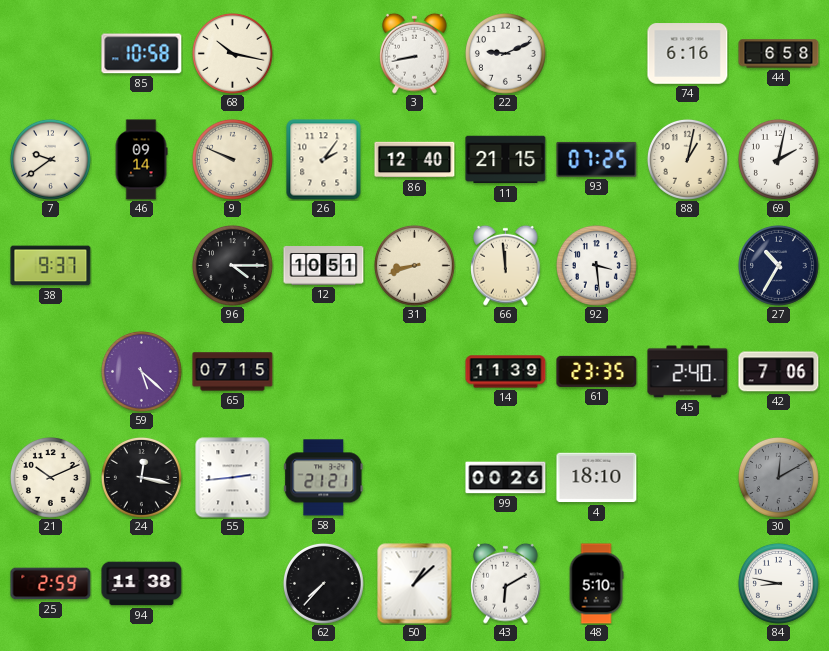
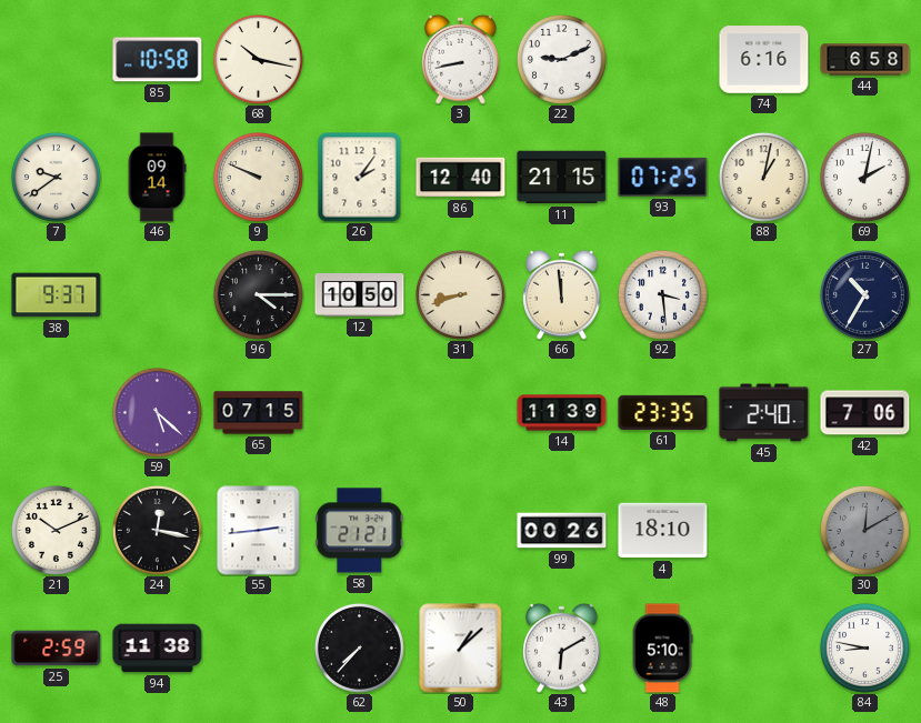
12: 10:51 -> 10:50 (360, 295)
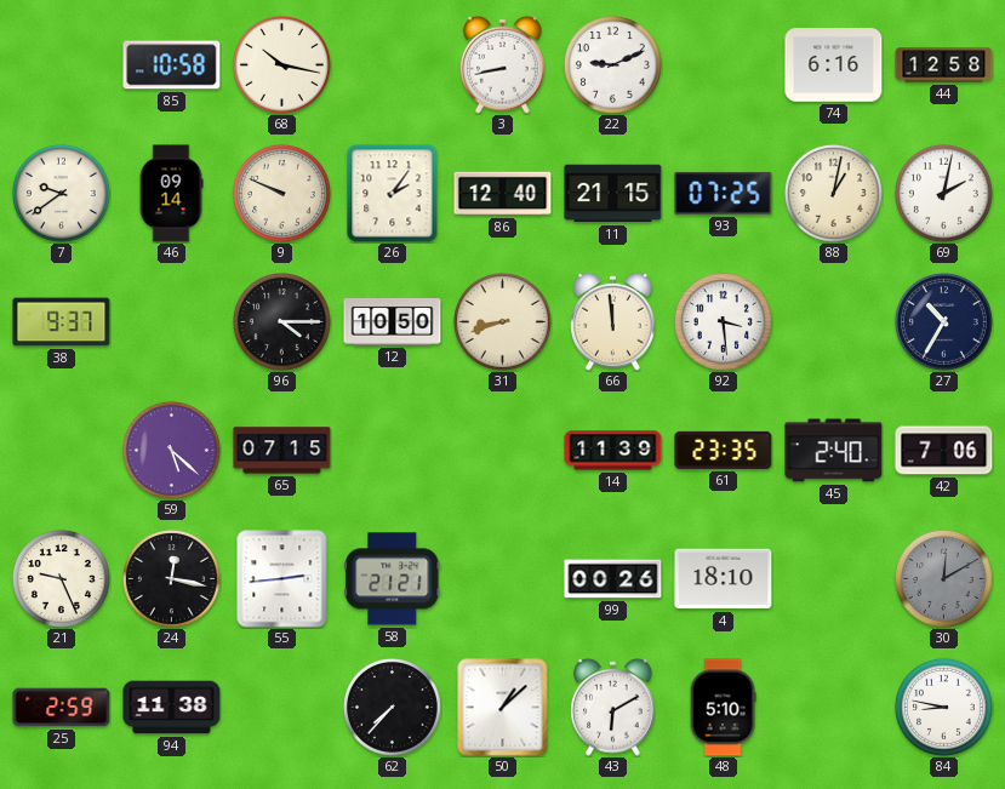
44: 6:58 -> 12:58 (944, 65)
21: 10:11 -> 9:26 (61, 578)
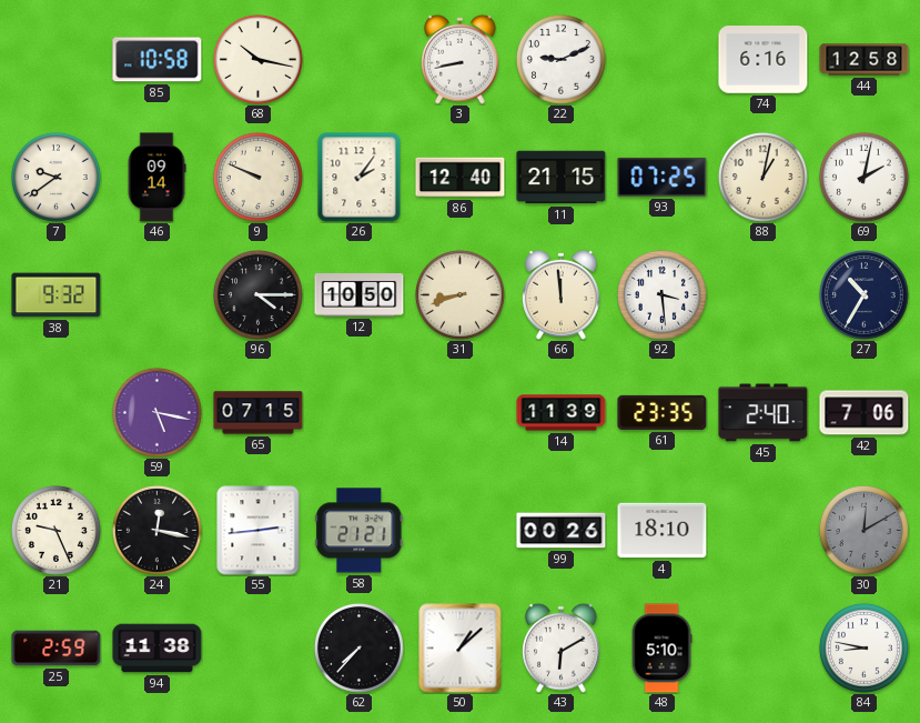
38: 9:37 -> 9:32 (57, 295)
59: 5:22 -> 5:17 (156, 412)
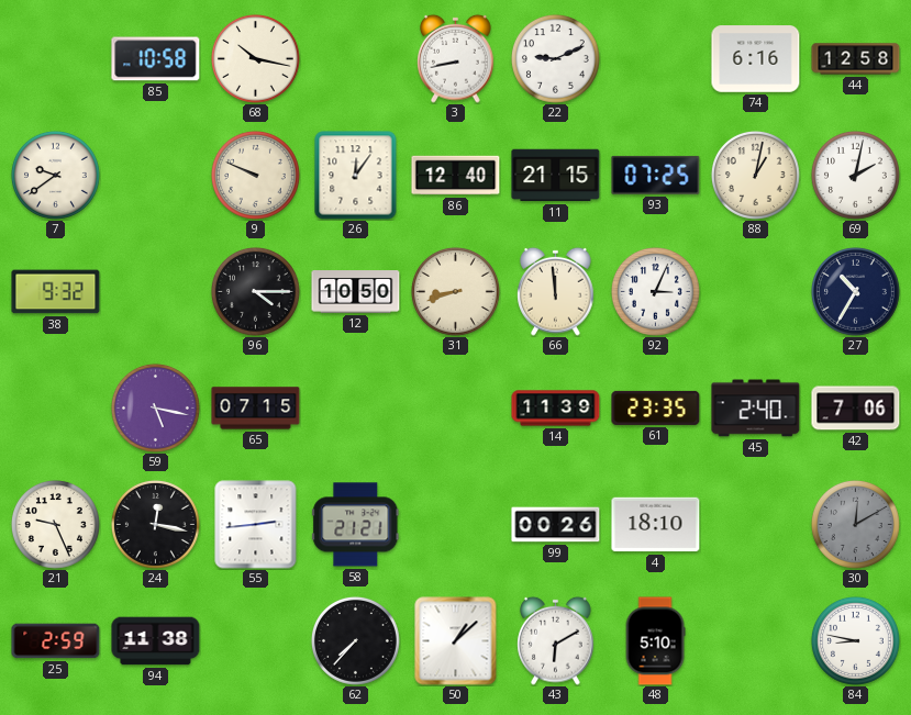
46: 09:14 -> none (156, 178)
26: 2:06 -> 12:06 (356, 176)
92: 3:29 -> 3:04 (655, 291)
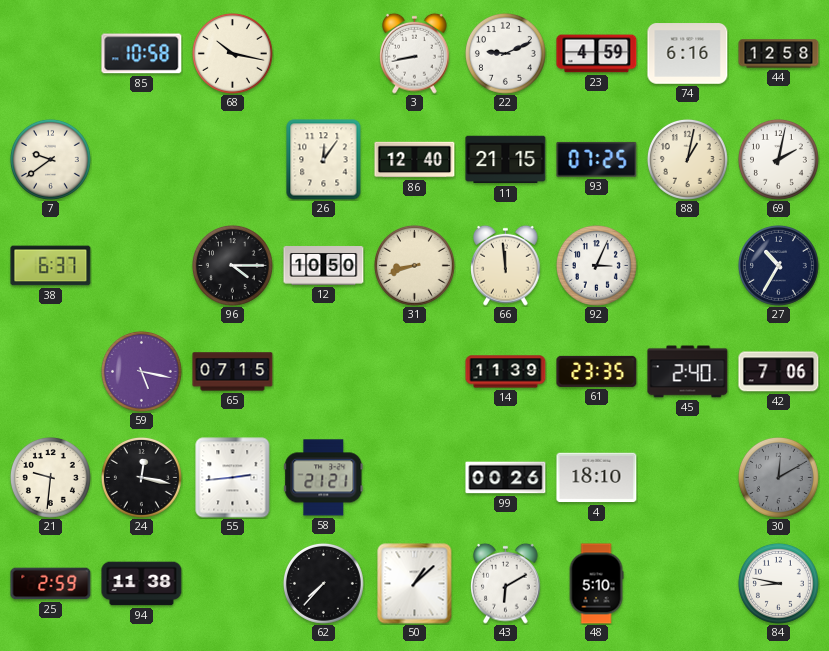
23: none -> 4:59 (597, 54)
9: 9:49 -> none (255, 175)
38: 9:32 -> 6:37 (51, 266)
21: 9:26 -> 9:31 (50, 477)
